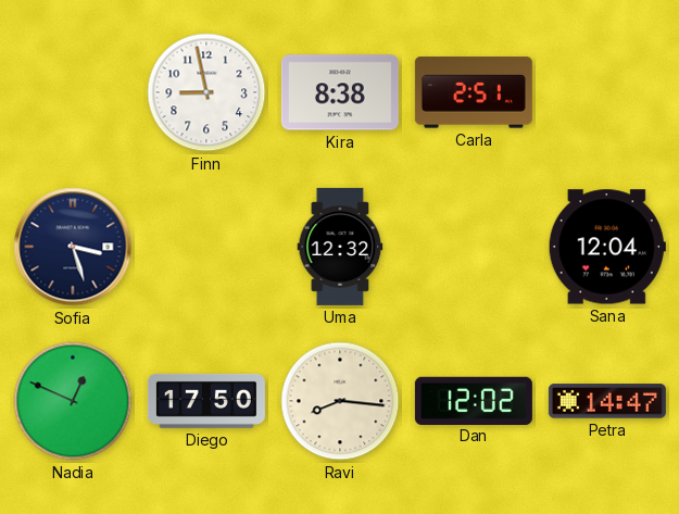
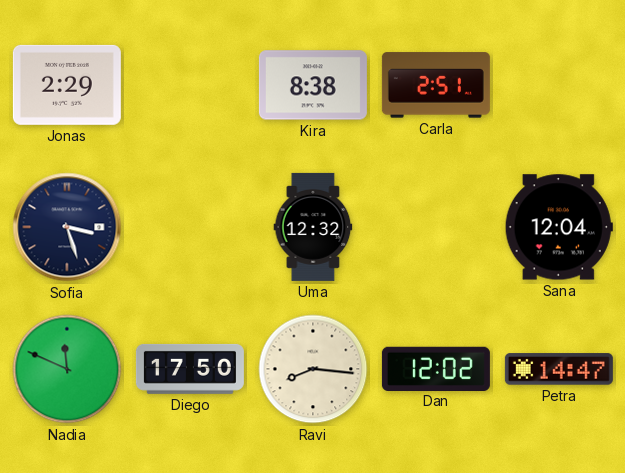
Jonas: none -> 2:29 (67, 85)
Finn: 8:58 -> none (206, 92)
Nadia: 12:49 -> 11:49 (67, 369)
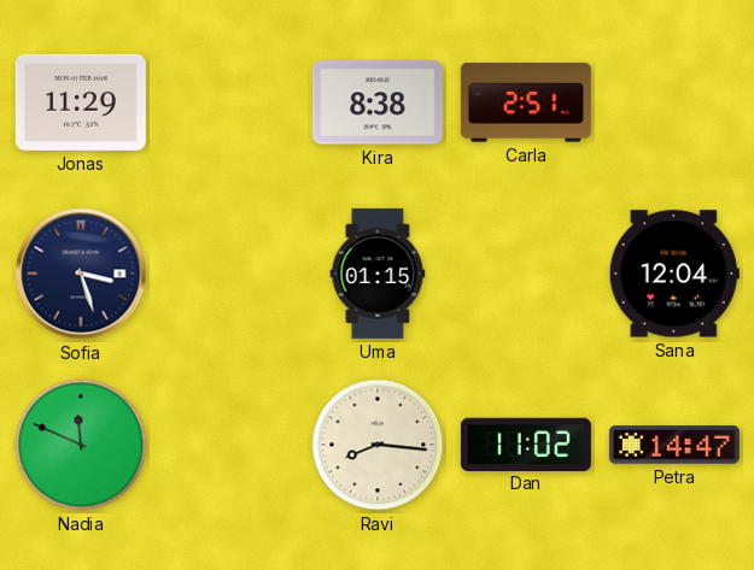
Jonas: 2:29 -> 11:29 (81, 102)
Uma: 12:32 -> 01:15 (378, 274)
Diego: 17:50 -> none (190, 369)
Dan: 12:02 -> 11:02 (526, 443)
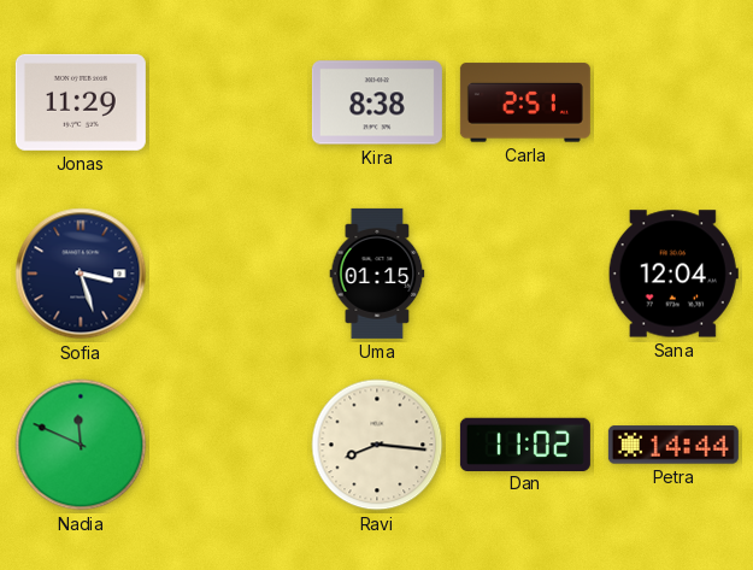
Petra: 14:47 -> 14:44 (673, 445)
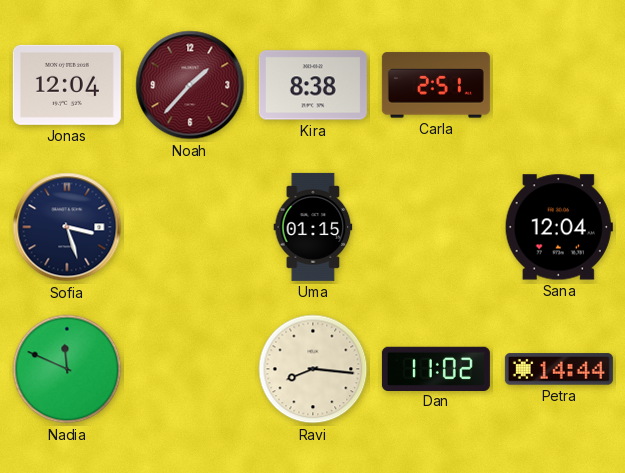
Jonas: 11:29 -> 12:04 (67, 85)
Noah: none -> 1:37 (190, 85)
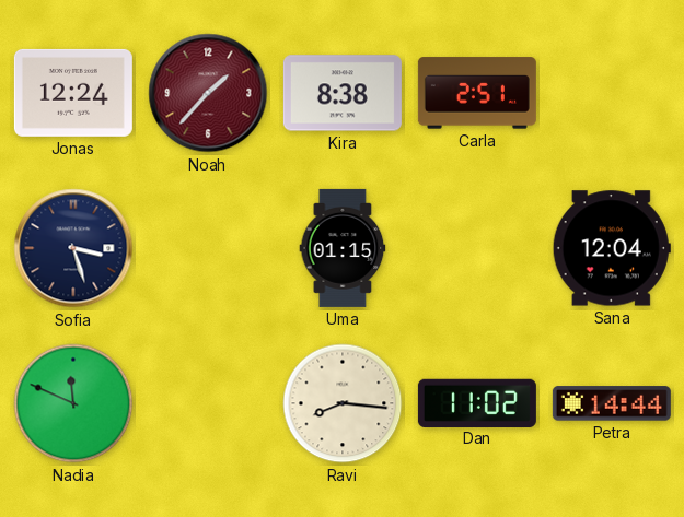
Jonas: 12:04 -> 12:24 (73, 93)
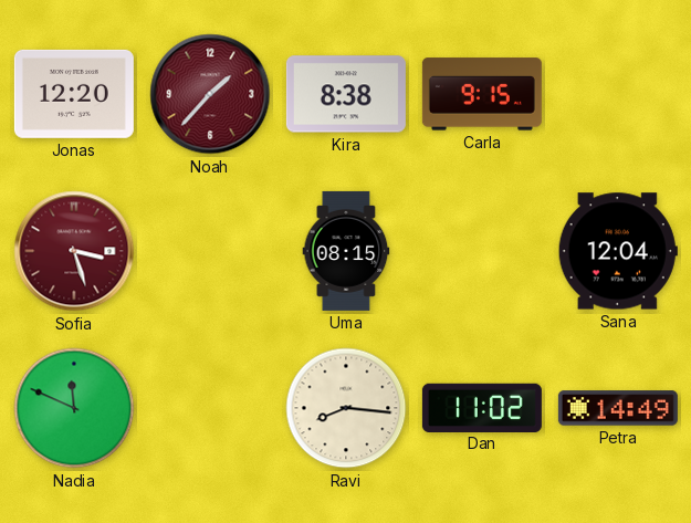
Jonas: 12:24 -> 12:20 (74, 94)
Carla: 2:51 -> 9:15 (482, 94)
Sofia dial: navy -> burgundy (74, 251)
Uma: 01:15 -> 08:15 (346, 251)
Petra: 14:44 -> 14:49 (618, 408)
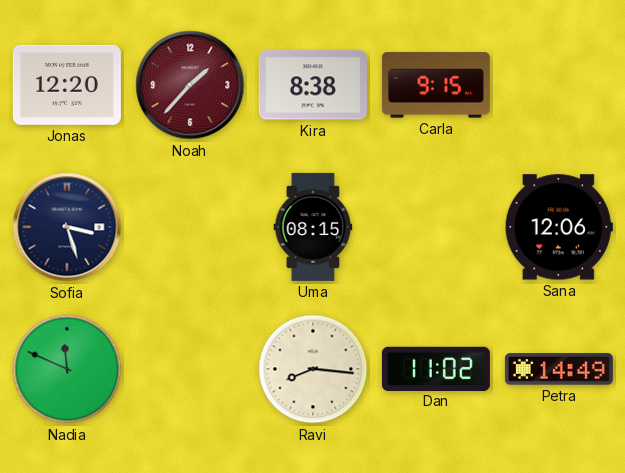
Sofia dial: burgundy -> navy (67, 227)
Sana: 12:04 -> 12:06 (559, 227)
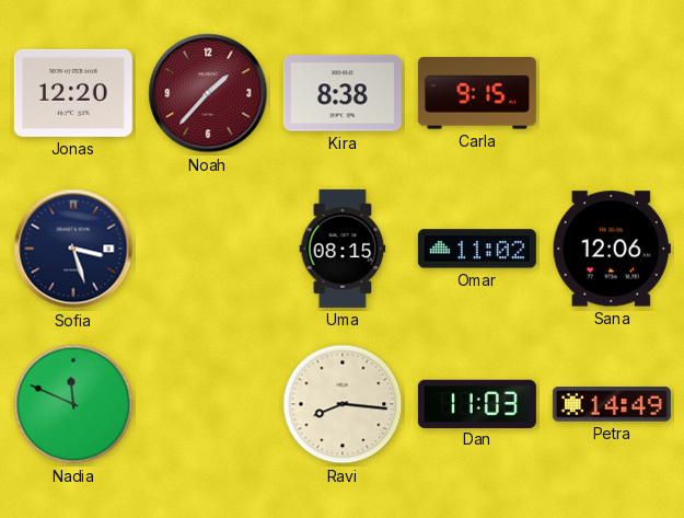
Omar: none -> 11:02 (477, 249)
Dan: 11:02 -> 11:03 (477, 403)
